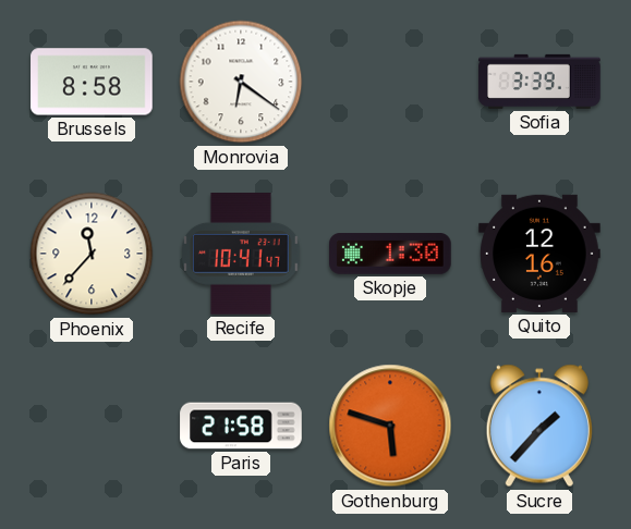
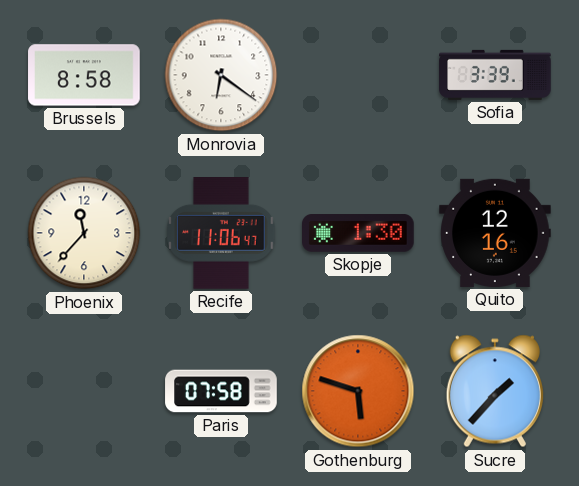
Recife: 10:41 -> 11:06 (222, 234)
Paris: 21:58 -> 07:58 (221, 391)
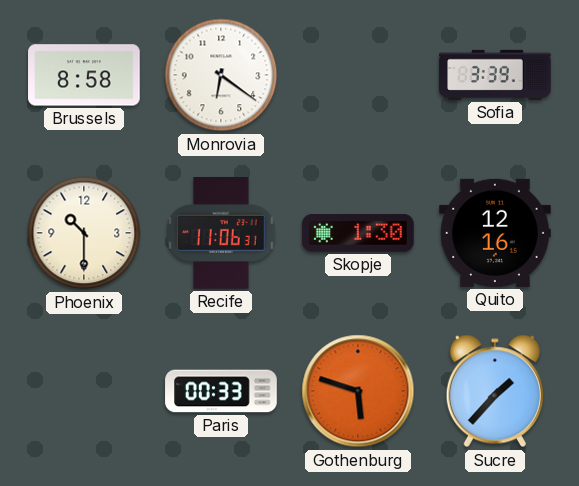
Phoenix: 11:37 -> 10:30 (84, 233)
Recife: 11:06:47 -> 11:06:31 (222, 234)
Paris: 07:58 -> 00:33 (221, 391)
